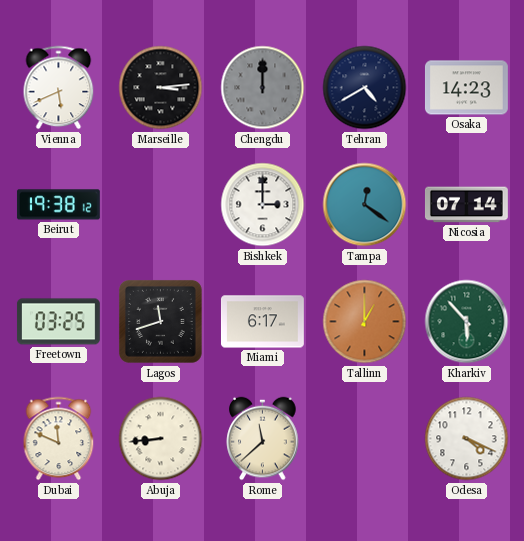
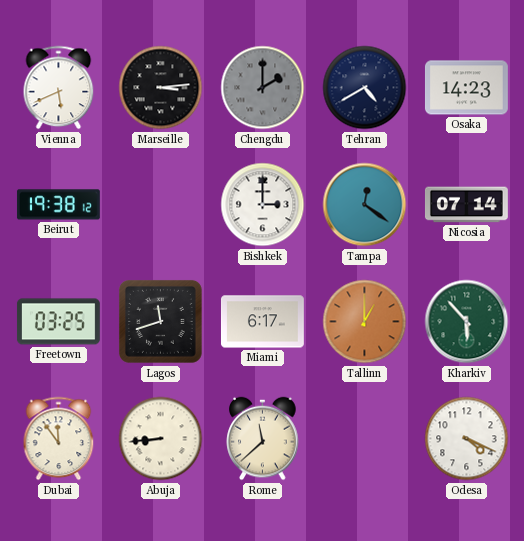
Chengdu: 12:00 -> 2:00 (263, 88)
Dubai: 11:49 -> 11:54 (59, 439)
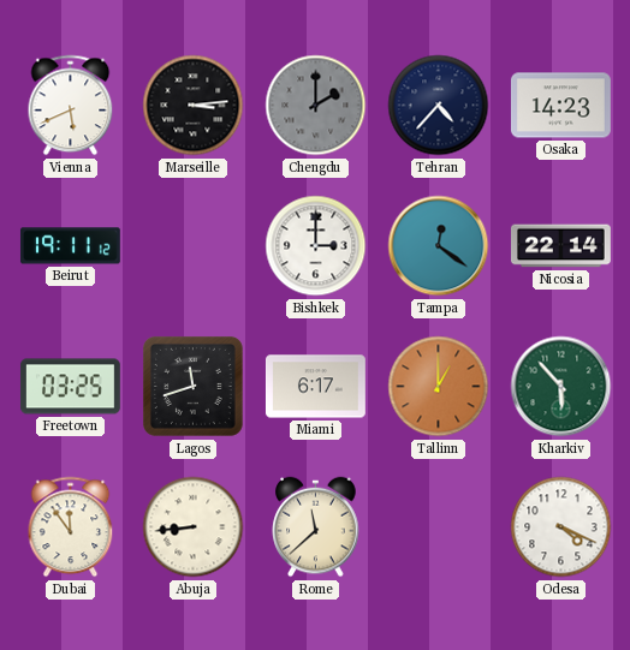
Tehran: 4:40 -> 4:37 (439, 106)
Beirut: 19:38 -> 19:11 (70, 246)
Nicosia: 07:14 -> 22:14 (560, 246)
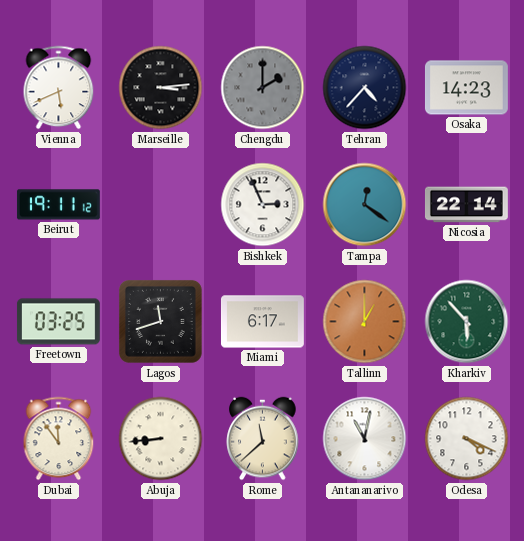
Bishkek: 3:00 -> 2:56 (263, 205)
Antananarivo: none -> 11:02 (365, 439)
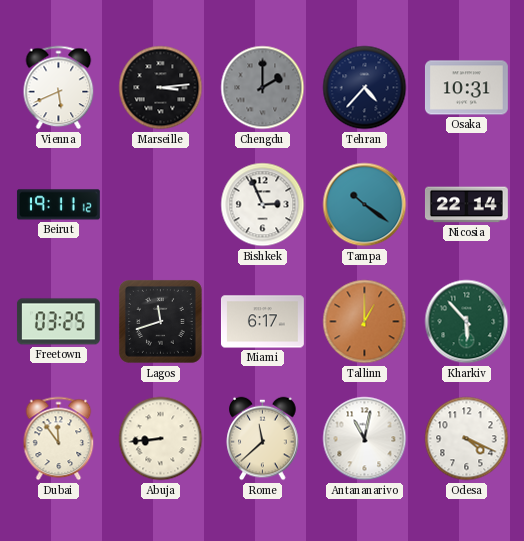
Osaka: 14:23 -> 10:31 (466, 88)
Tampa: 12:21 -> 10:21 (365, 205)
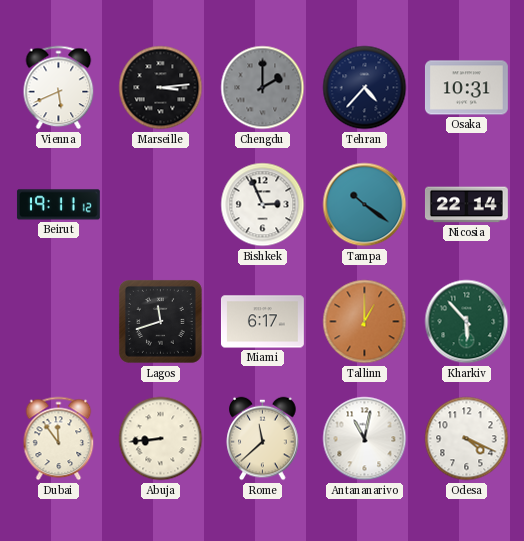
Freetown: 03:25 -> none (58, 322)
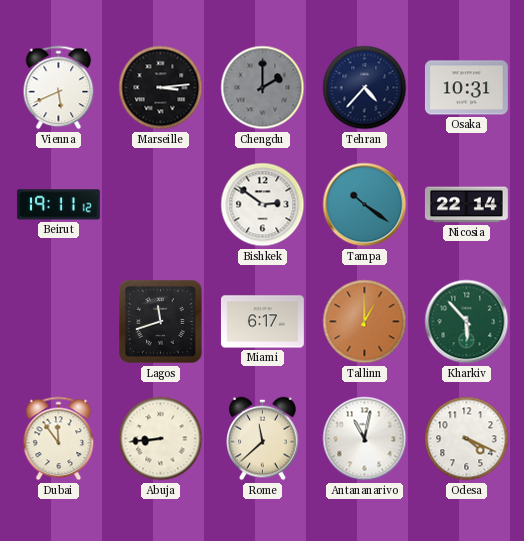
Bishkek: 2:56 -> 2:51 (263, 205)
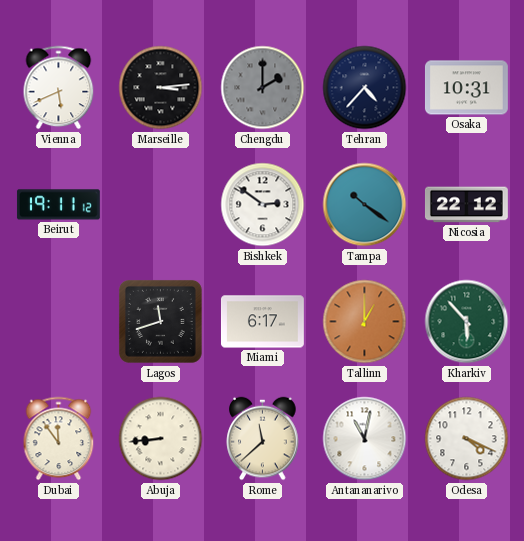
Nicosia: 22:14 -> 22:12 (466, 205)
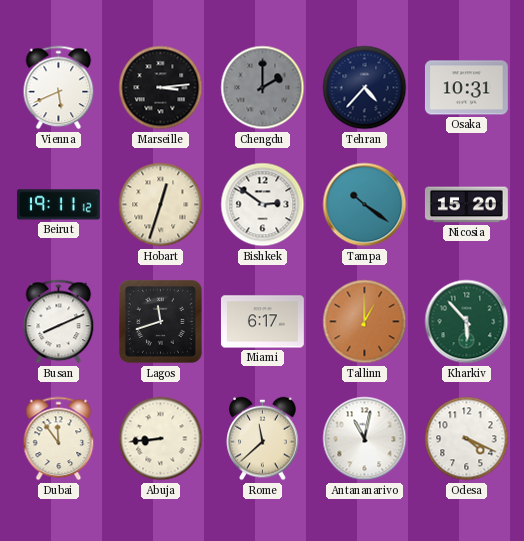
Hobart: none -> 12:33 (161, 205)
Nicosia: 22:12 -> 15:20 (466, 205)
Busan: none -> 8:11 (59, 322)
